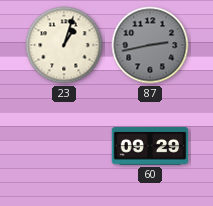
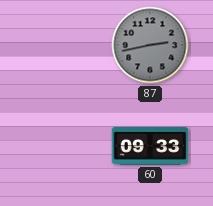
23: 1:03 -> none (64, 45)
60: 09:29 -> 09:33 (150, 147)
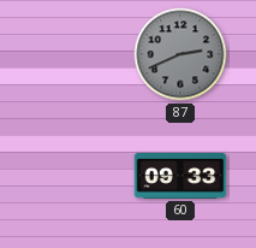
87: 2:43 -> 2:41 (180, 54)
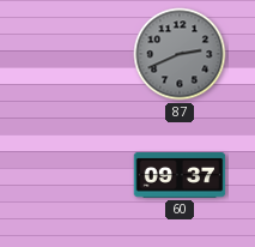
60: 09:33 -> 09:37 (180, 176)
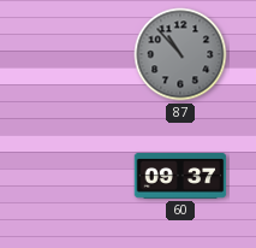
87: 2:41 -> 10:53 (180, 54)
